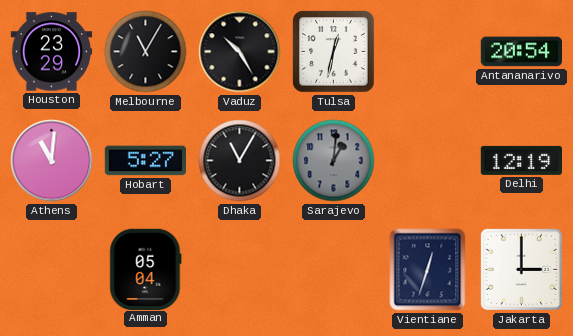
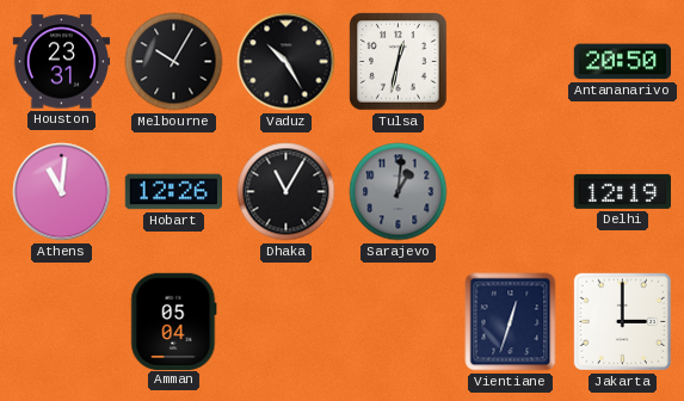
Houston: 23:29 -> 23:31 (62, 62)
Melbourne: 11:05 -> 10:05 (174, 62)
Antananarivo: 20:54 -> 20:50 (622, 62)
Hobart: 5:27 -> 12:26 (173, 192)
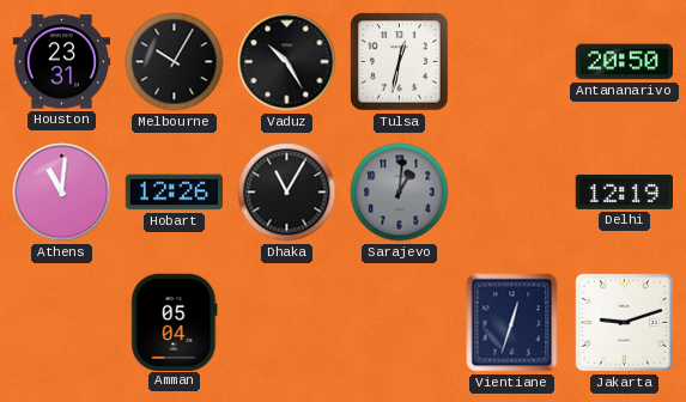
Jakarta: 3:00 -> 9:12 (624, 322)
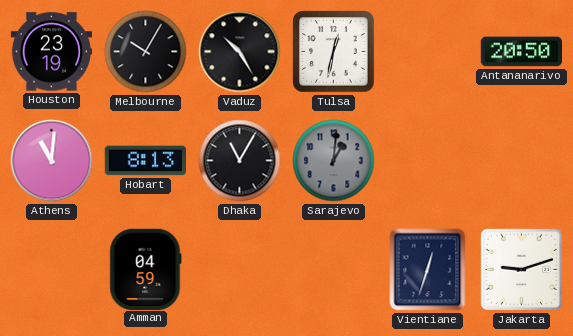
Houston: 23:31 -> 23:19 (52, 52)
Hobart: 12:26 -> 8:13 (145, 161)
Delhi: 12:19 -> none (624, 191)
Amman: 05:04 -> 04:59 (146, 269)
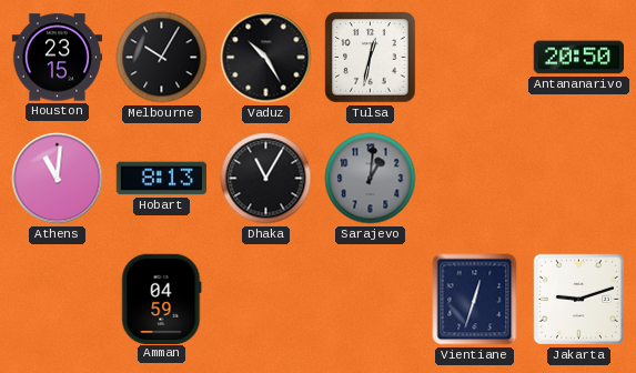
Houston: 23:19 -> 23:15 (58, 58)
